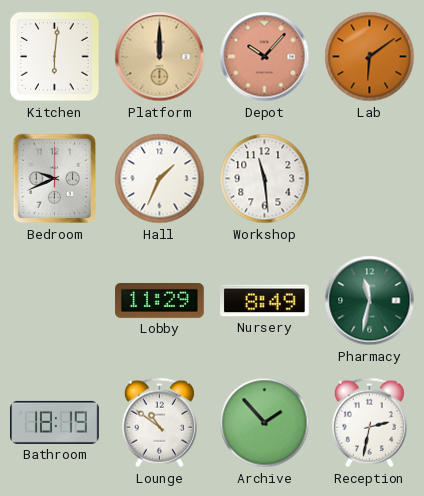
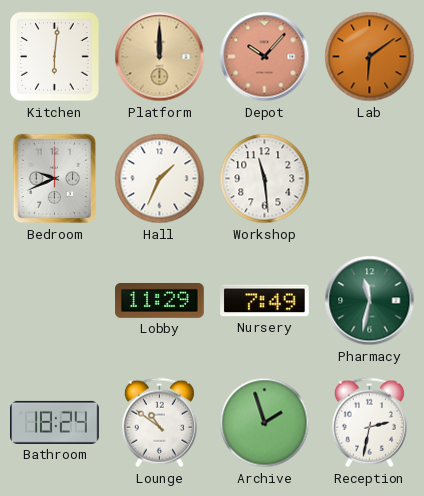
Nursery: 8:49 -> 7:49 (265, 301)
Bathroom: 18:19 -> 18:24 (55, 422)
Archive: 1:53 -> 1:57 (265, 423)
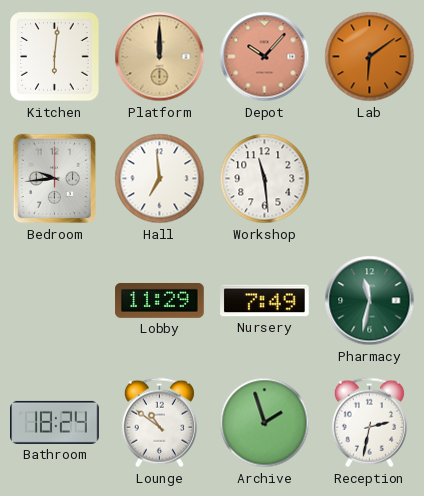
Bedroom: 9:41 -> 9:44 (55, 179)
Hall: 1:34 -> 6:59 (160, 179)
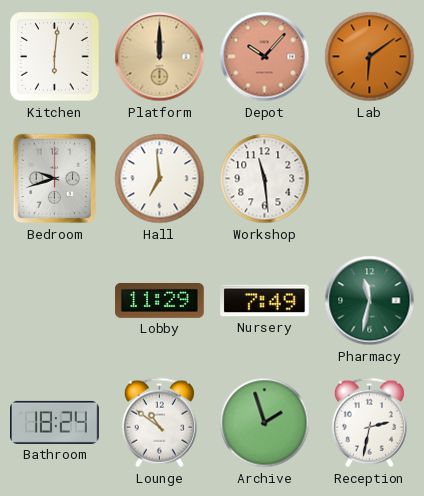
Bedroom: 9:44 -> 9:42 (55, 179)
